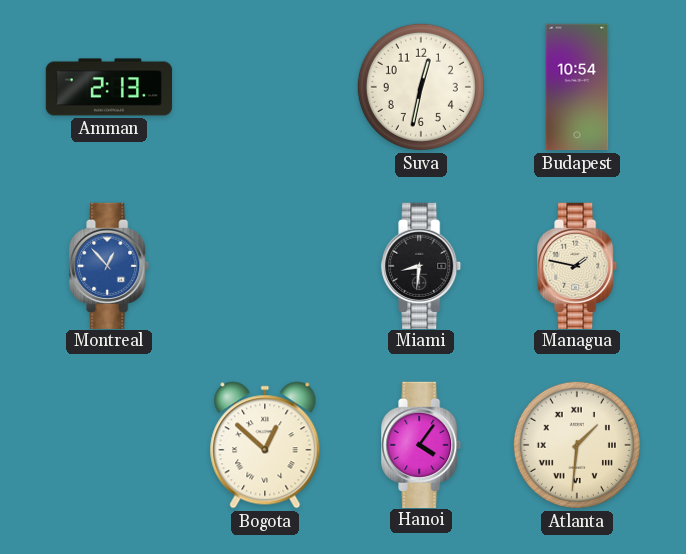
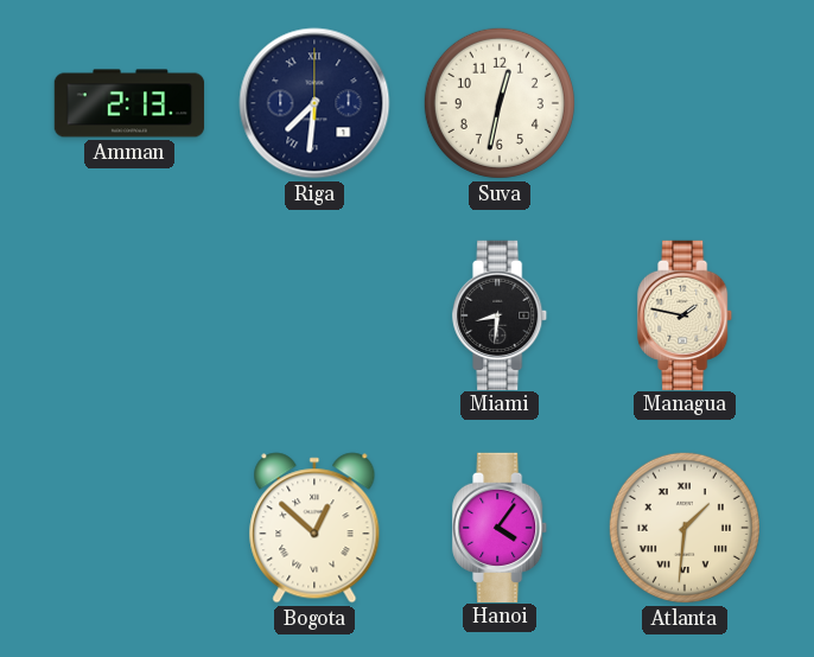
Riga: none -> 7:31 (314, 103)
Budapest: 10:54 -> none (577, 87)
Montreal: 12:53 -> none (110, 265)
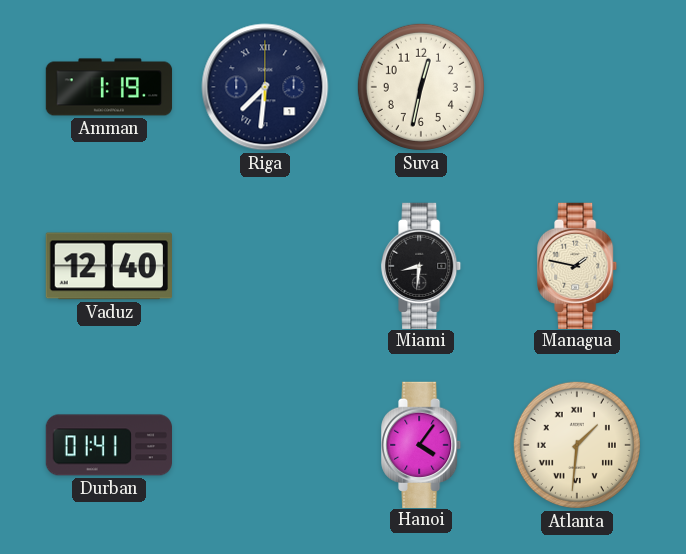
Amman: 2:13 -> 1:19 (109, 87)
Vaduz: none -> 12:40 (109, 266)
Durban: none -> 01:41 (108, 445)
Bogota: 12:52 -> none (314, 528)
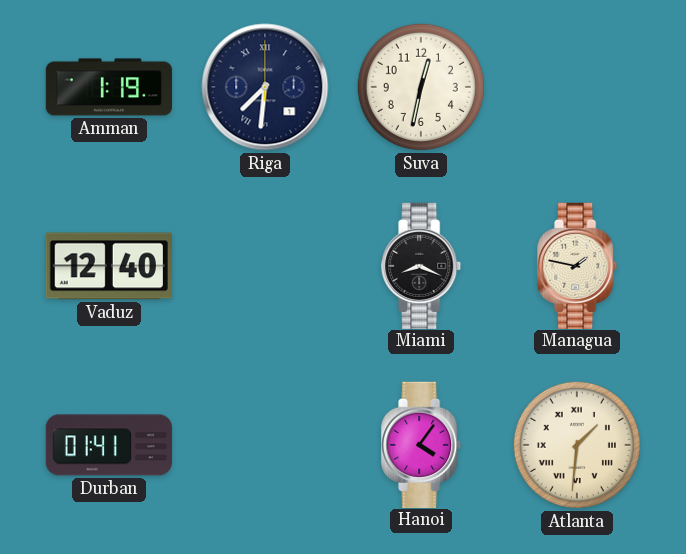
Miami: 8:31 -> 8:19 (422, 265)
